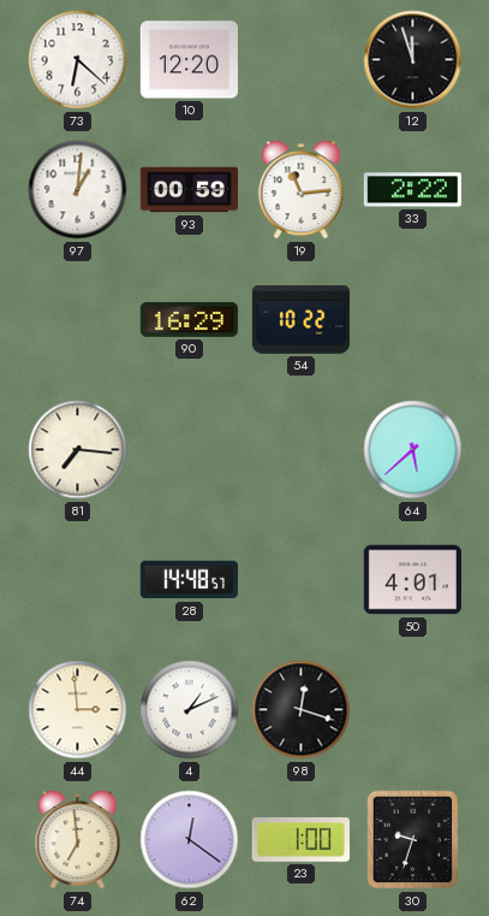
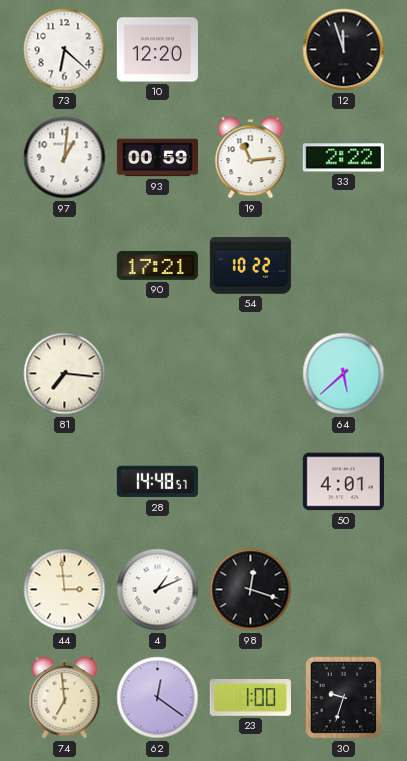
90: 16:29 -> 17:21 (157, 265)
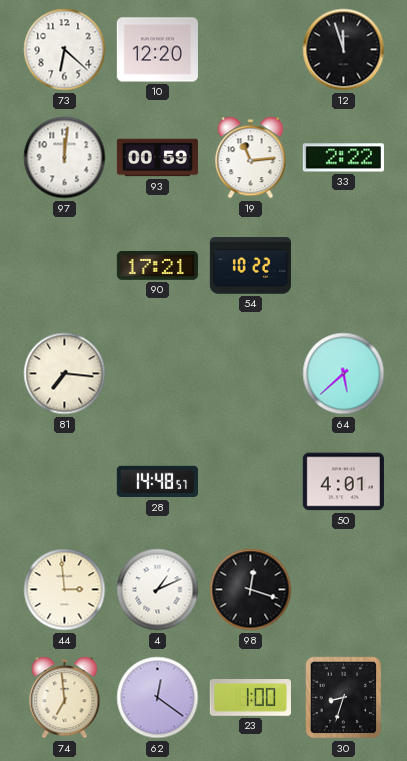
97: 1:01 -> 12:01 (65, 158)
30: 9:33 -> 8:33 (344, 698)
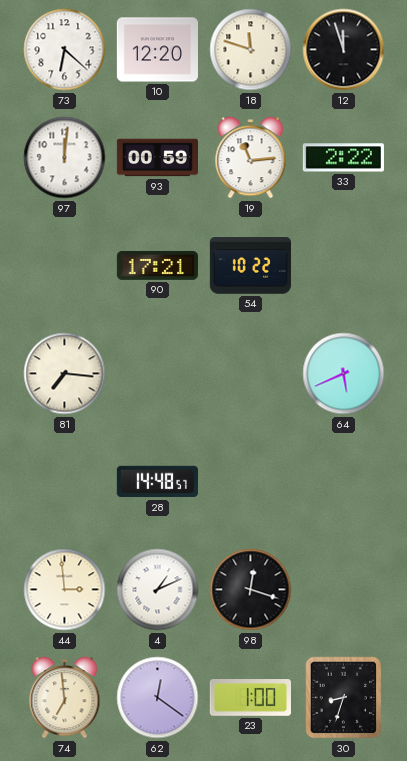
18: none -> 11:48 (251, 50)
64: 5:38 -> 5:41 (344, 374)
50: 4:01 -> none (343, 482)
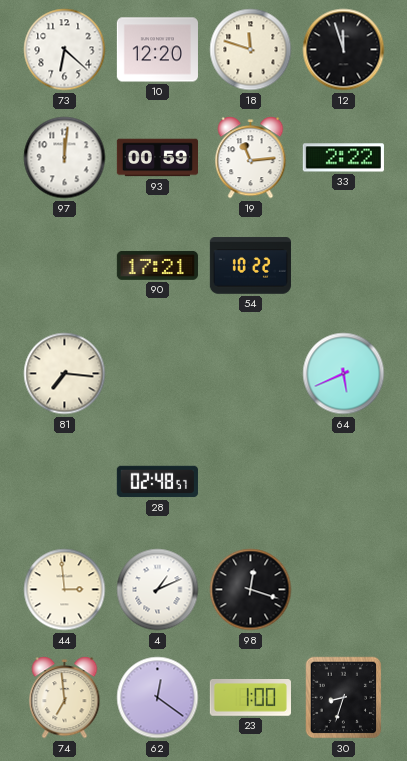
28: 14:48 -> 02:48 (157, 482)
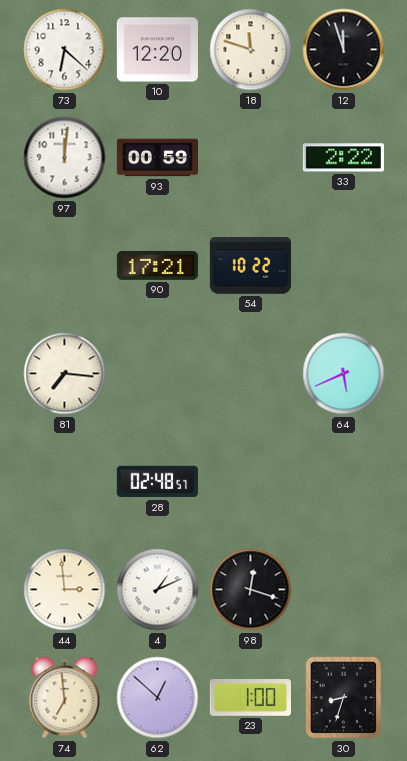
19: 11:14 -> none (251, 158)
62: 12:21 -> 12:52 (158, 698)
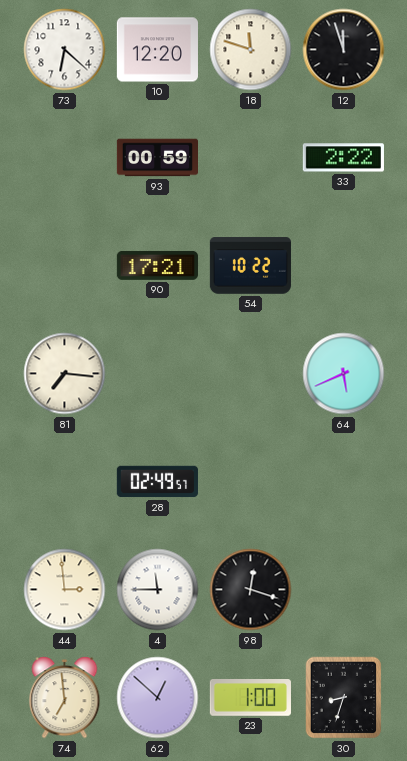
97: 12:01 -> none (65, 158)
28: 02:48 -> 02:49 (157, 482)
4: 1:11 -> 11:45 (158, 590)
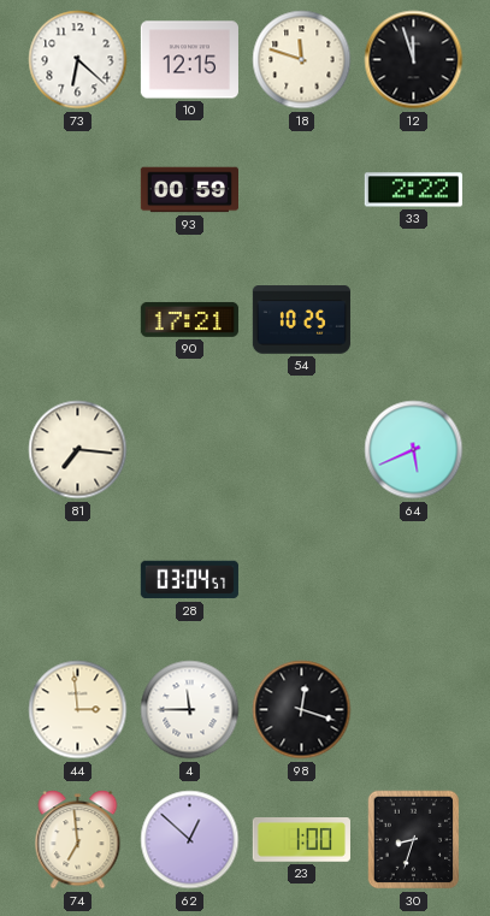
10: 12:20 -> 12:15 (189, 60)
54: 10:22 -> 10:25 (301, 320)
28: 02:49 -> 03:04 (189, 580)
